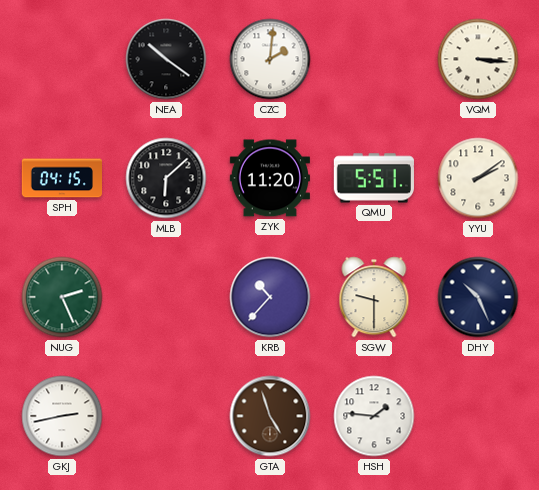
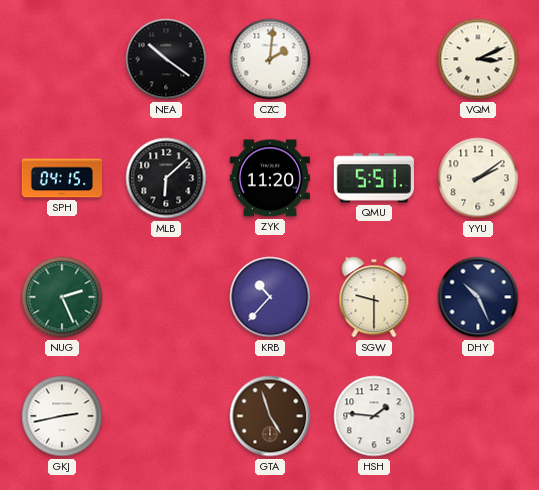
VQM: 3:16 -> 3:11 (478, 59)
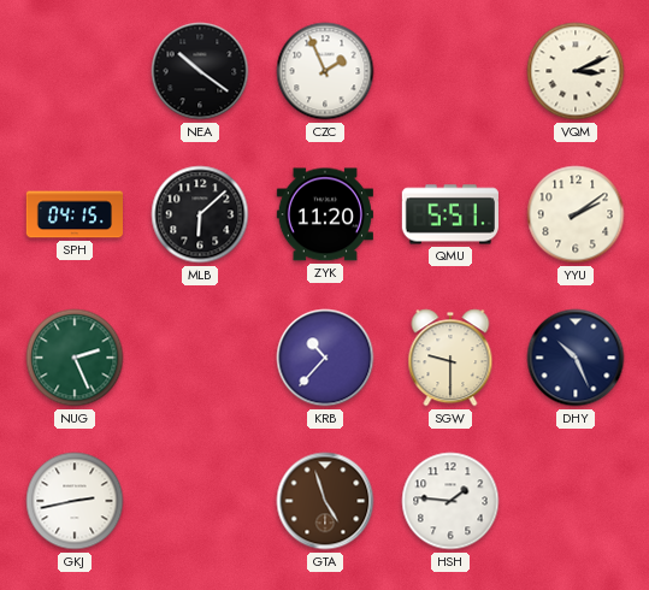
CZC: 2:01 -> 1:56 (325, 71)
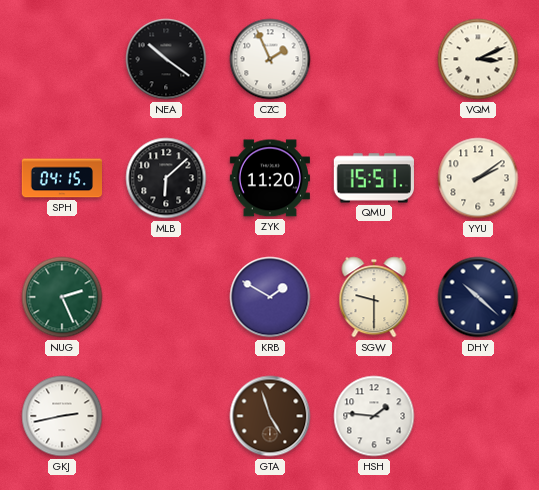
QMU: 5:51 -> 15:51 (374, 178)
KRB: 10:37 -> 1:50 (270, 297)
DHY: 10:26 -> 10:22 (478, 297)
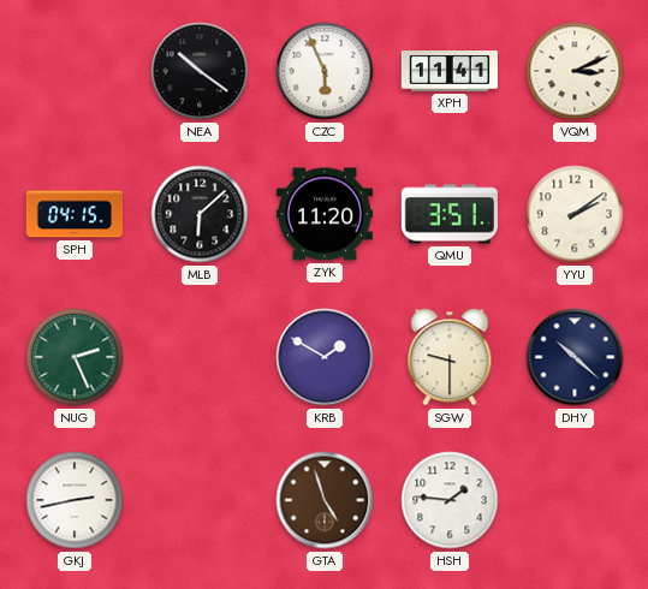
CZC: 1:56 -> 5:56 (325, 71)
XPH: none -> 11:41 (448, 71)
QMU: 15:51 -> 3:51 (450, 214)
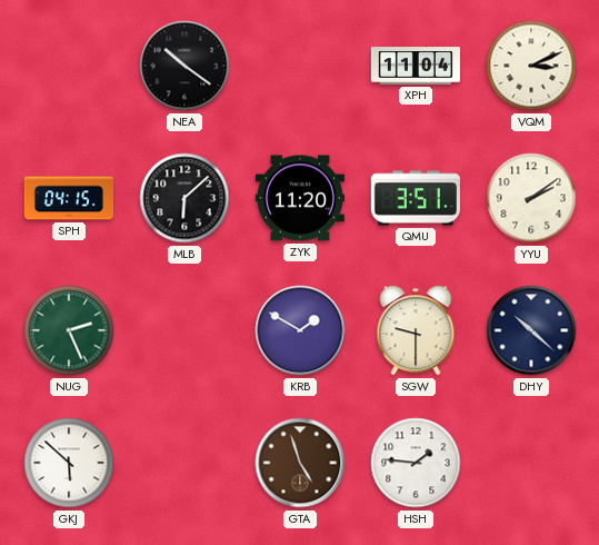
CZC: 5:56 -> none (325, 71)
XPH: 11:41 -> 11:04 (415, 66)
GKJ: 2:43 -> 5:52 (69, 463)
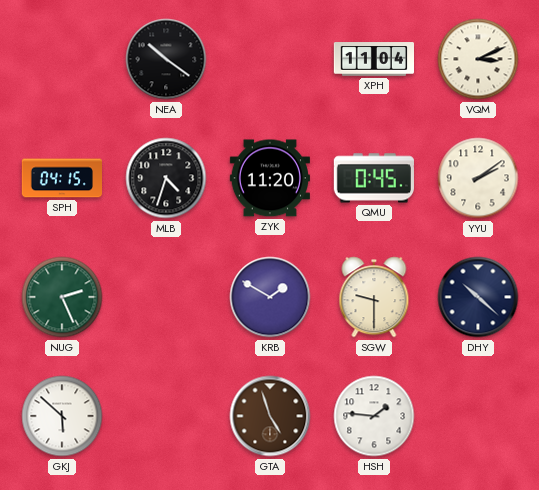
MLB: 6:08 -> 4:33 (166, 178)
QMU: 3:51 -> 0:45 (374, 178)
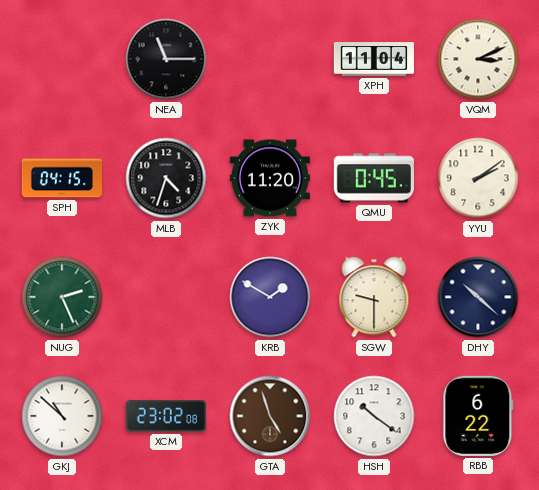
NEA: 10:21 -> 11:15 (166, 59)
GKJ: 5:52 -> 10:52 (62, 416)
XCM: none -> 23:02 (165, 416)
HSH: 1:46 -> 10:21 (374, 416)
RBB: none -> 6:22 (478, 416)
